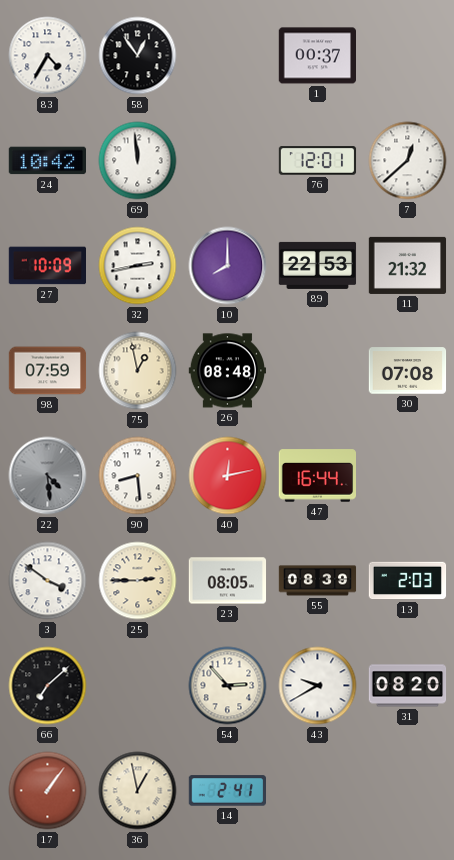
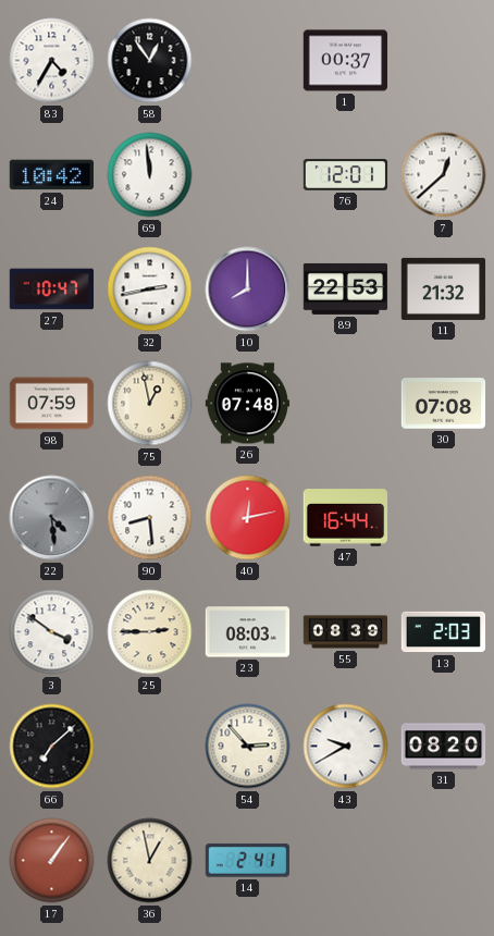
27: 10:09 -> 10:47 (51, 290)
26: 08:48 -> 07:48 (247, 404)
23: 08:05 -> 08:03 (248, 632)
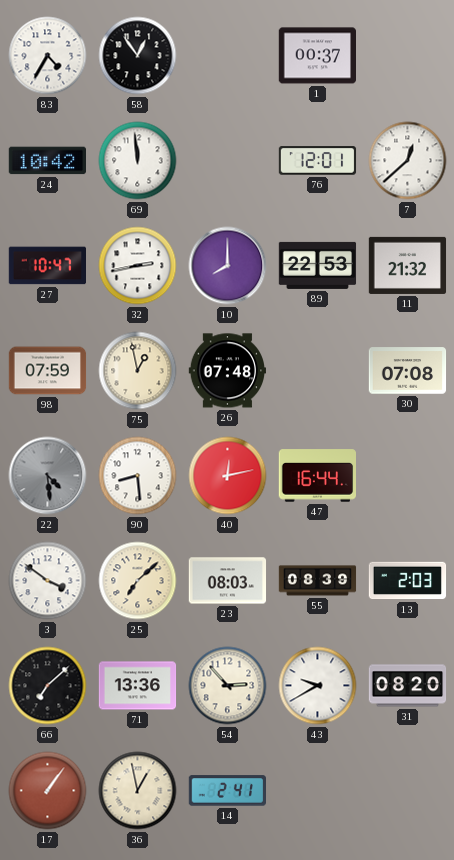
25: 2:45 -> 7:08 (138, 581)
71: none -> 13:36 (138, 686)
